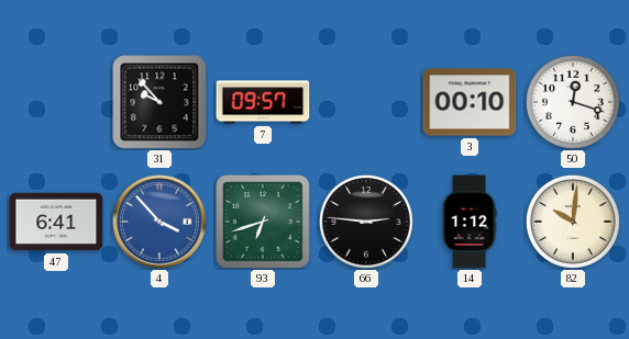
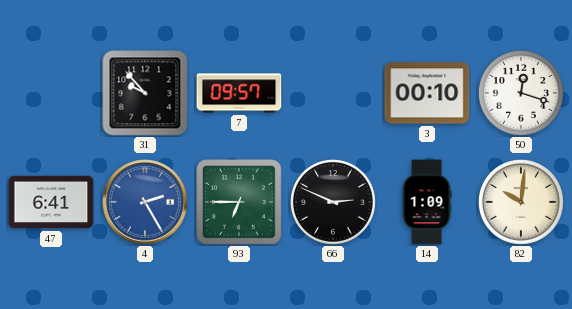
4: 3:53 -> 2:25 (146, 203)
93: 6:42 -> 6:45 (239, 202)
66: 2:46 -> 2:49 (333, 202)
14: 1:12 -> 1:09 (427, 202)
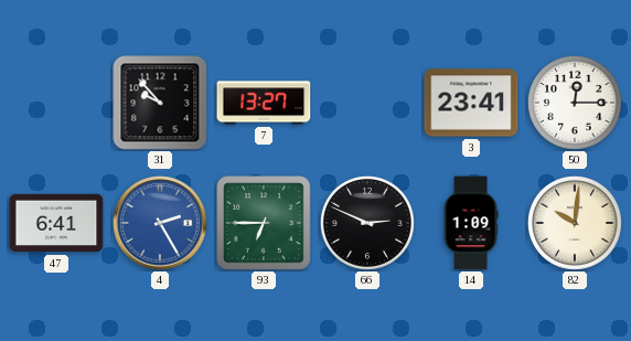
7: 09:57 -> 13:27 (264, 103)
3: 00:10 -> 23:41 (471, 103)
50: 12:18 -> 12:15 (575, 103)
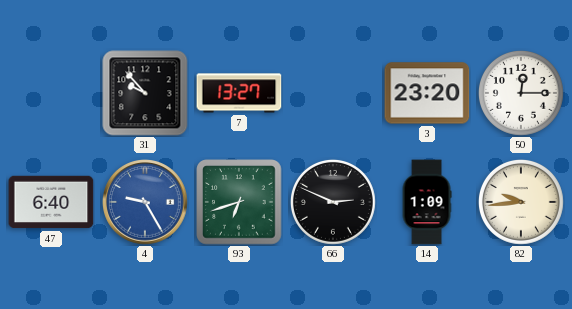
3: 23:41 -> 23:20 (427, 93)
47: 6:41 -> 6:40 (51, 202)
4: 2:25 -> 9:25 (146, 203)
93: 6:45 -> 6:42 (239, 202)
82: 10:01 -> 9:44 (521, 202)
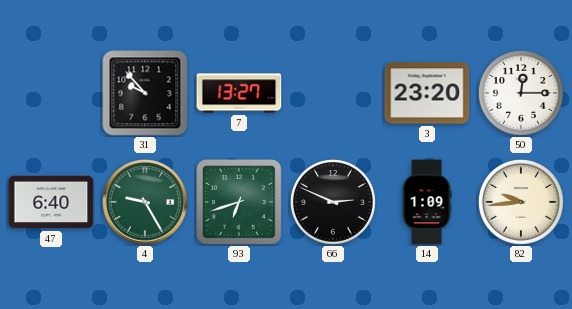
4 dial: blue -> green (146, 203)
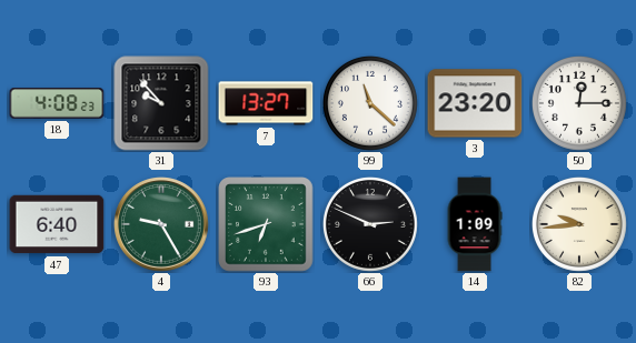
18: none -> 4:08 (57, 103)
99: none -> 11:22 (370, 103)
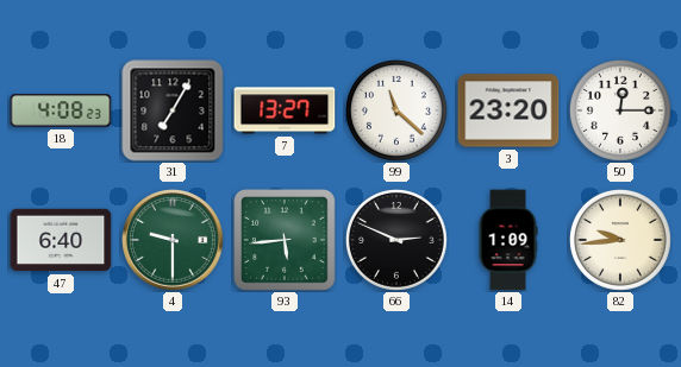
31: 9:53 -> 7:05 (173, 110)
4: 9:25 -> 9:30 (174, 241)
93: 6:42 -> 5:44 (285, 240)
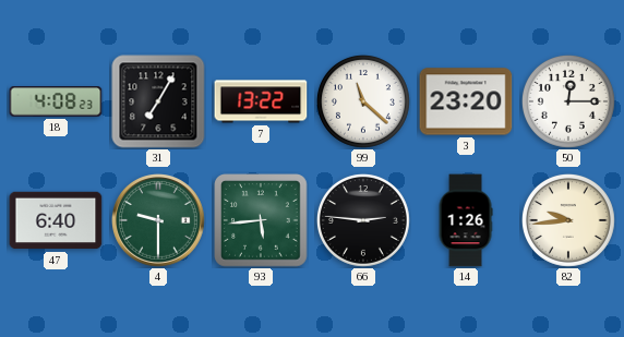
7: 13:27 -> 13:22 (261, 101)
66: 2:49 -> 2:46 (363, 220)
14: 1:09 -> 1:26 (466, 220)
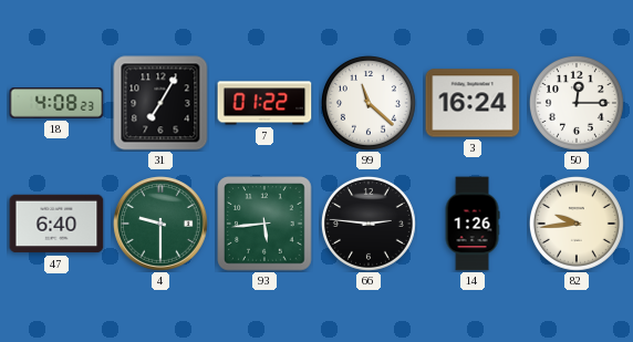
7: 13:22 -> 01:22 (264, 103)
3: 23:20 -> 16:24 (473, 103)
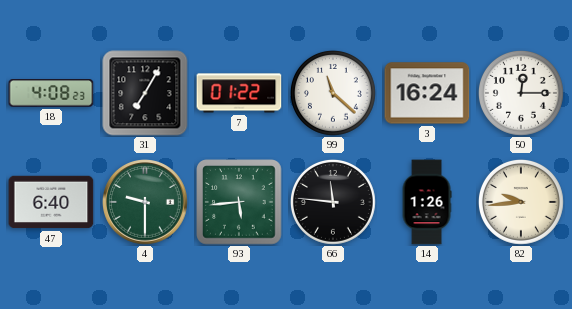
66: 2:46 -> 11:46 (333, 202)
